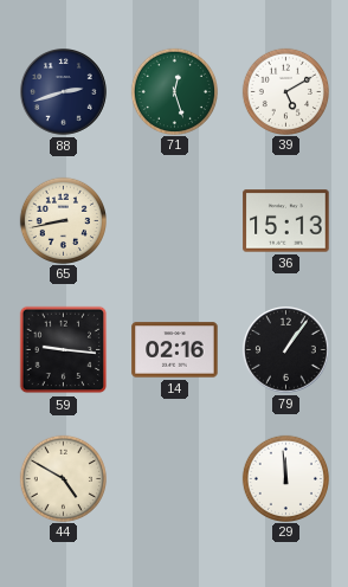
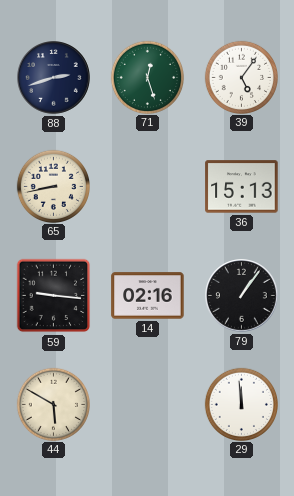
39: 5:10 -> 5:06 (241, 77)
44: 4:50 -> 5:50 (53, 404)
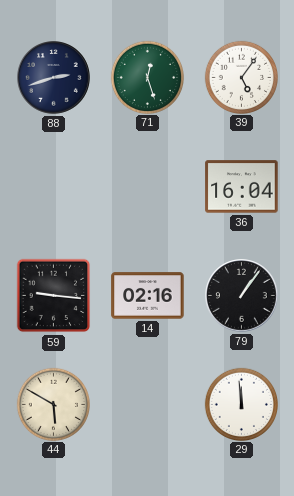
65: 8:43 -> none (53, 186)
36: 15:13 -> 16:04 (242, 187)
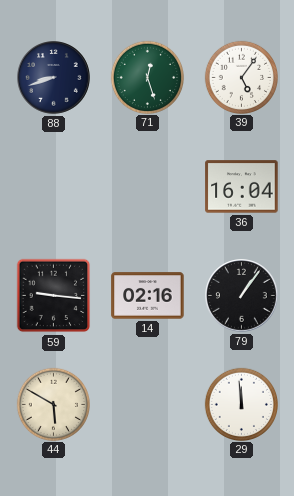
88: 2:42 -> 8:42 (54, 78)
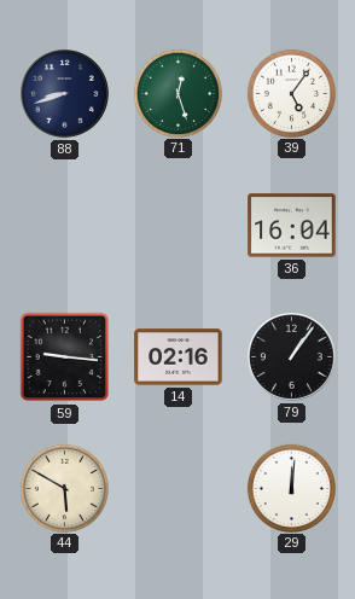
29: 11:59 -> 12:01 (291, 488)
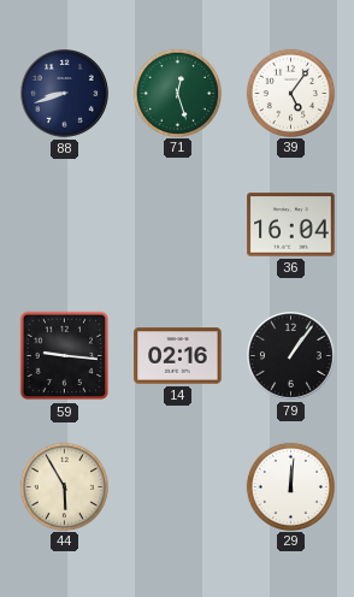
44: 5:50 -> 5:55 (64, 486)
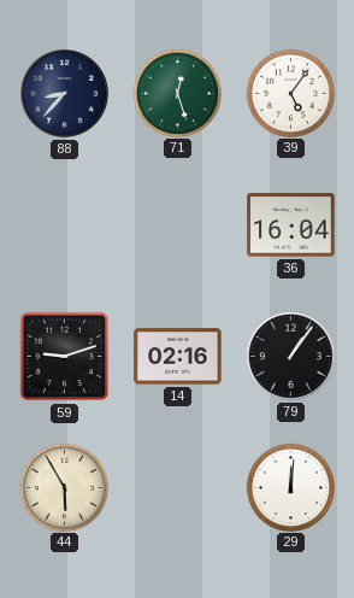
88: 8:42 -> 8:37 (65, 94)
59: 9:16 -> 9:12 (65, 357)
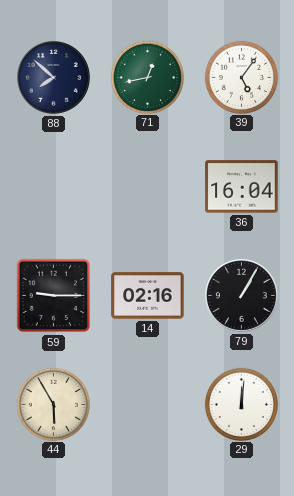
88: 8:37 -> 7:52 (54, 78)
71: 12:27 -> 12:43 (147, 77)
59: 9:12 -> 9:15 (54, 296)
79: 1:06 -> 1:05 (242, 296)
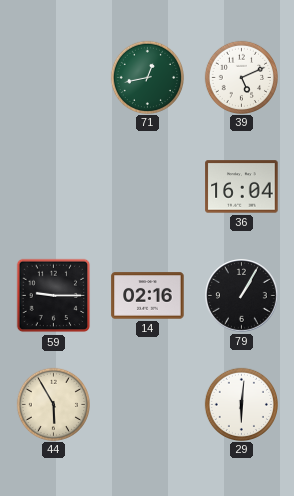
88: 7:52 -> none (54, 78)
39: 5:06 -> 5:11 (241, 77)
29: 12:01 -> 6:01 (241, 404)
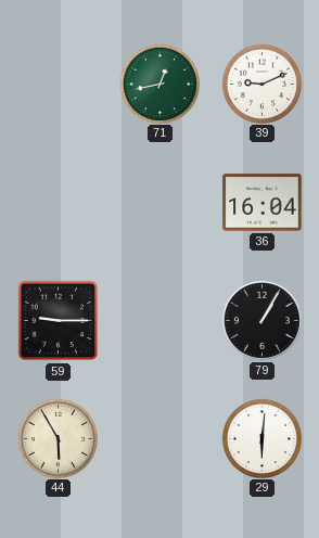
39: 5:11 -> 9:11 (261, 84)
14: 02:16 -> none (148, 296)
